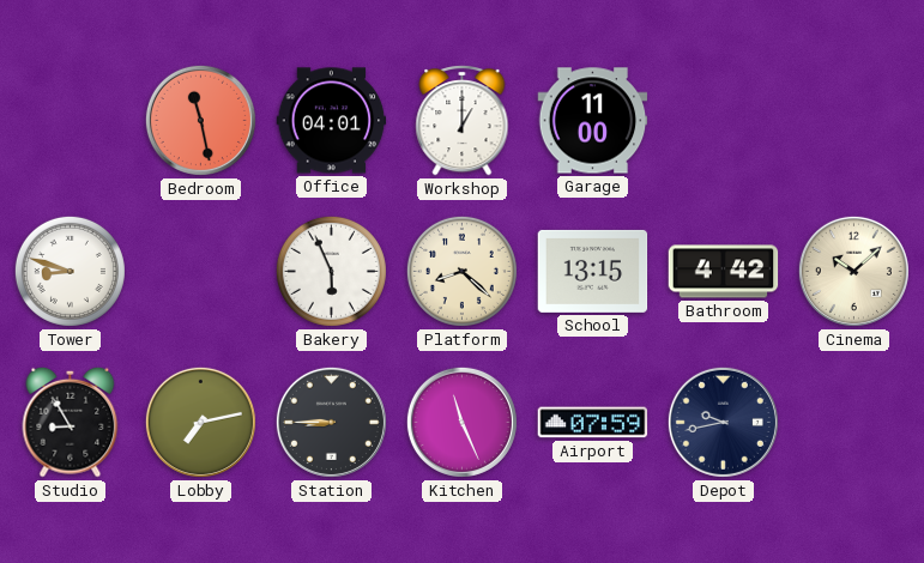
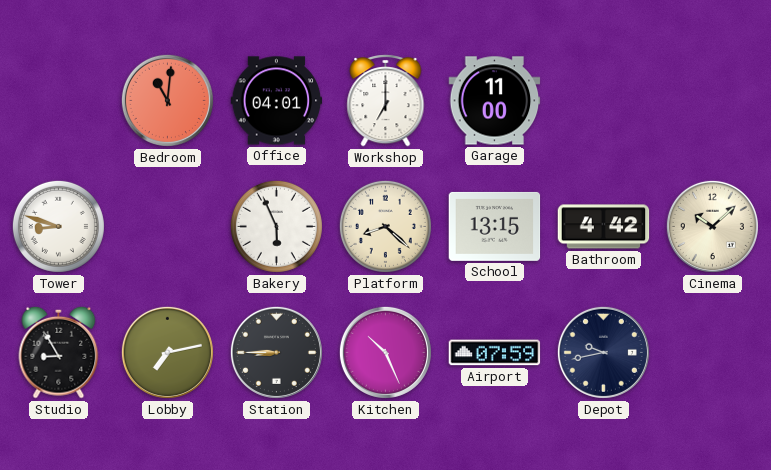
Bedroom: 11:28 -> 11:01 (167, 100)
Workshop: 1:00 -> 7:00 (386, 100)
Kitchen: 11:26 -> 10:26 (385, 352)
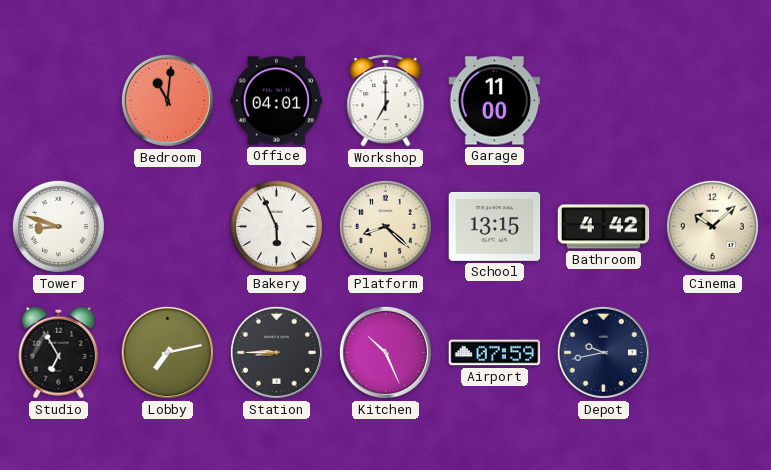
Studio: 8:55 -> 6:55 (59, 352)
